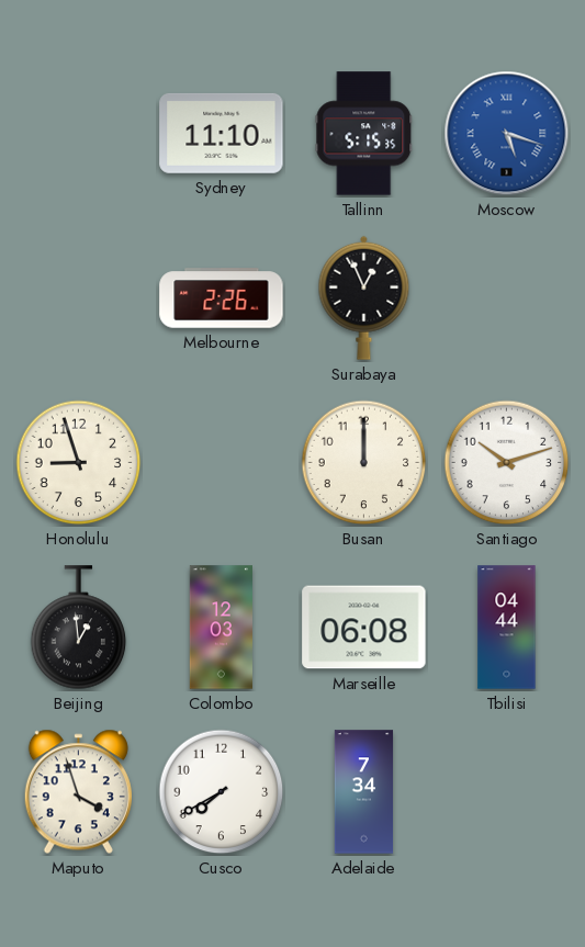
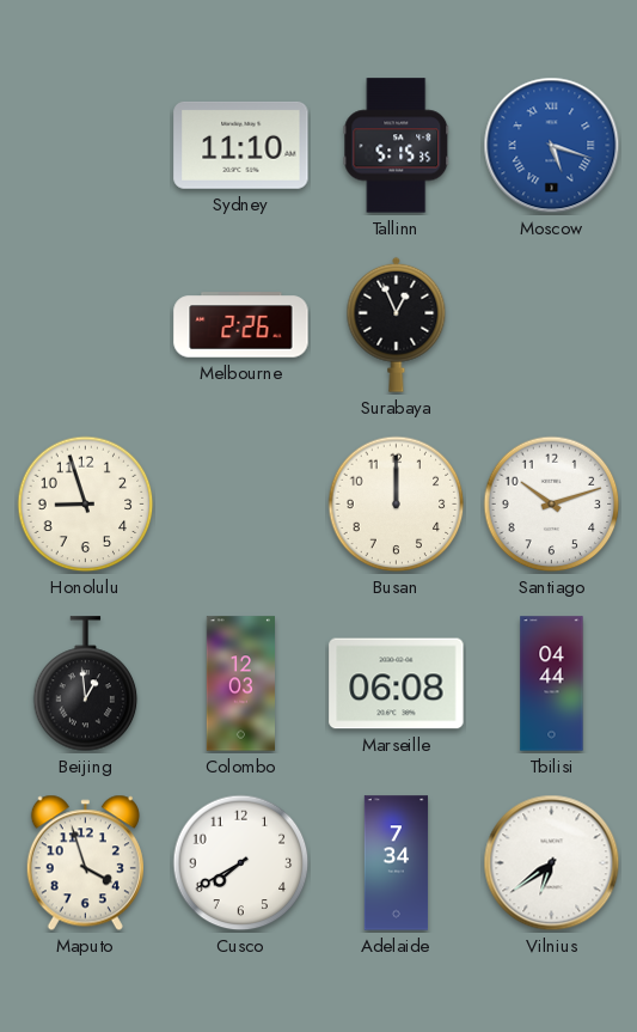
Vilnius: none -> 6:39 (552, 863)
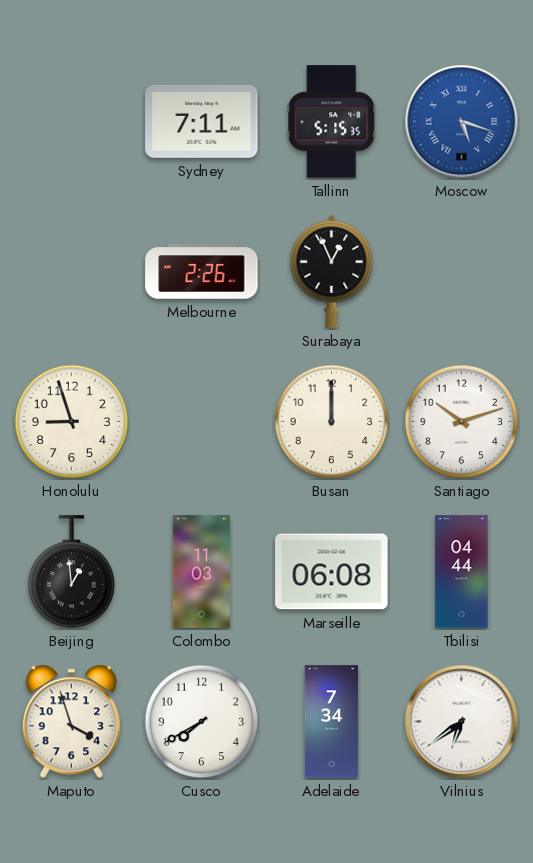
Sydney: 11:10 -> 7:11 (202, 121)
Colombo: 12:03 -> 11:03 (201, 572)
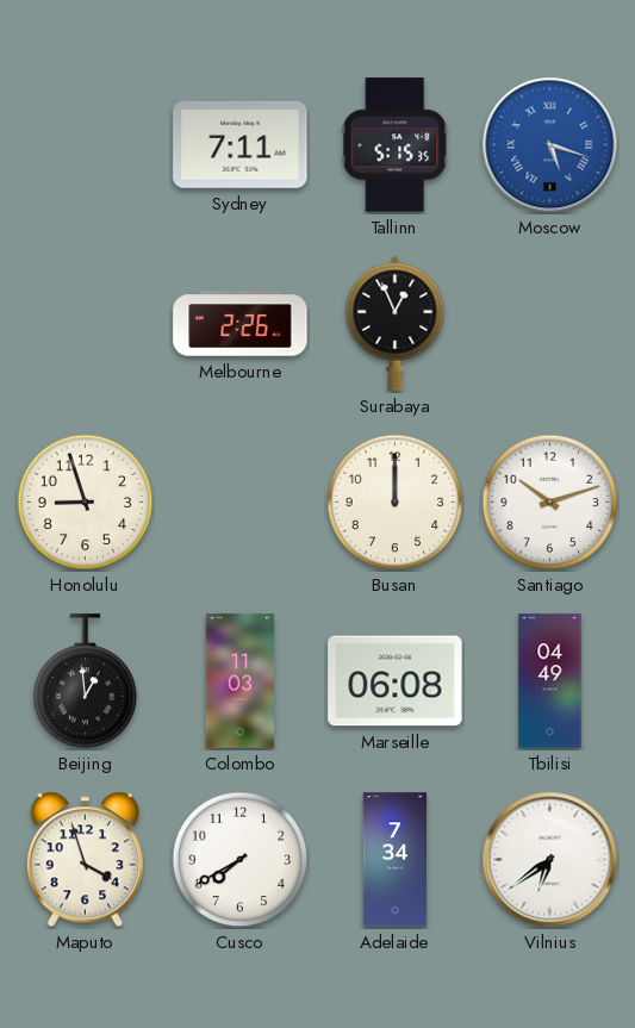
Tbilisi: 04:44 -> 04:49 (550, 681)
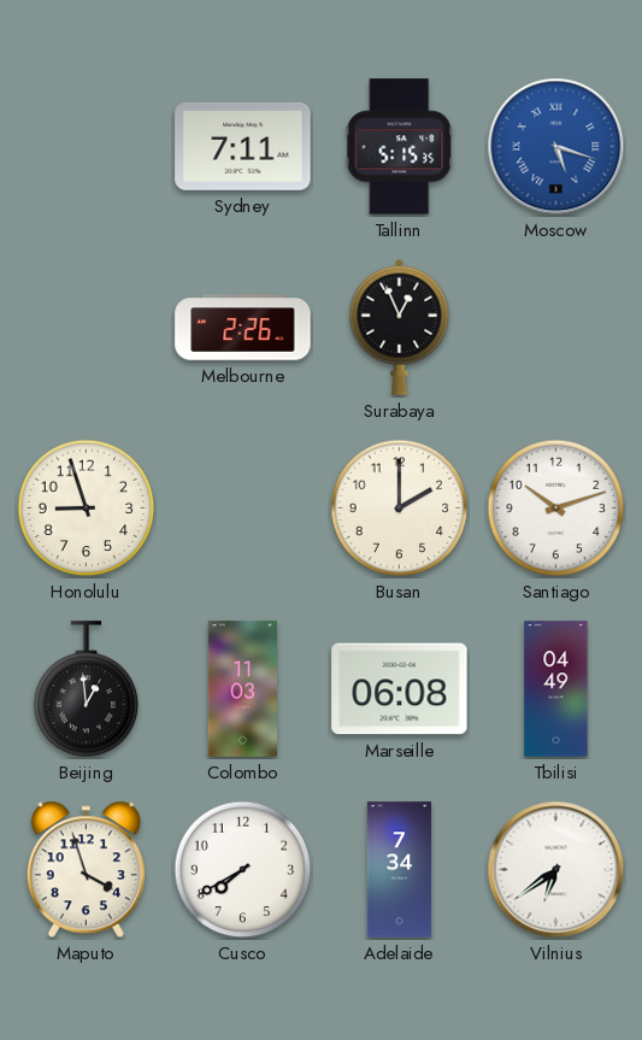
Busan: 12:00 -> 2:00 (400, 509)
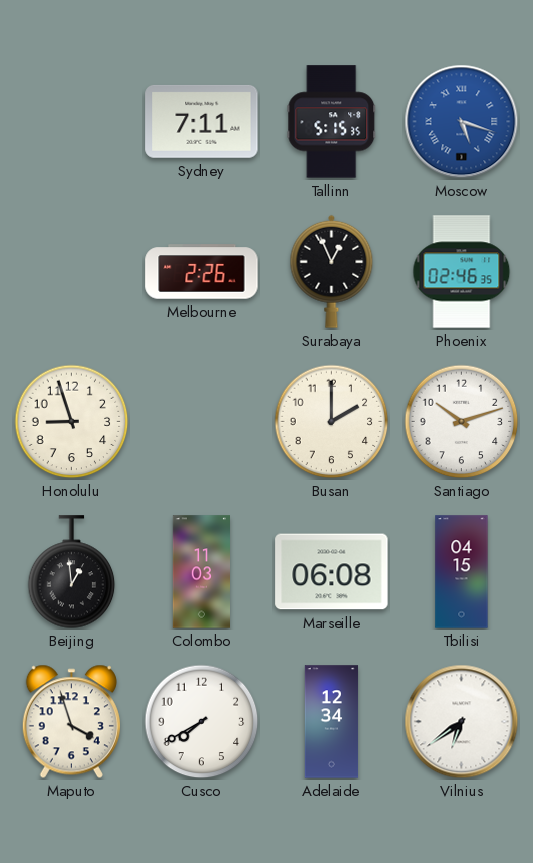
Phoenix: none -> 02:46 (462, 272)
Tbilisi: 04:49 -> 04:15 (462, 572)
Adelaide: 7:34 -> 12:34 (332, 722)
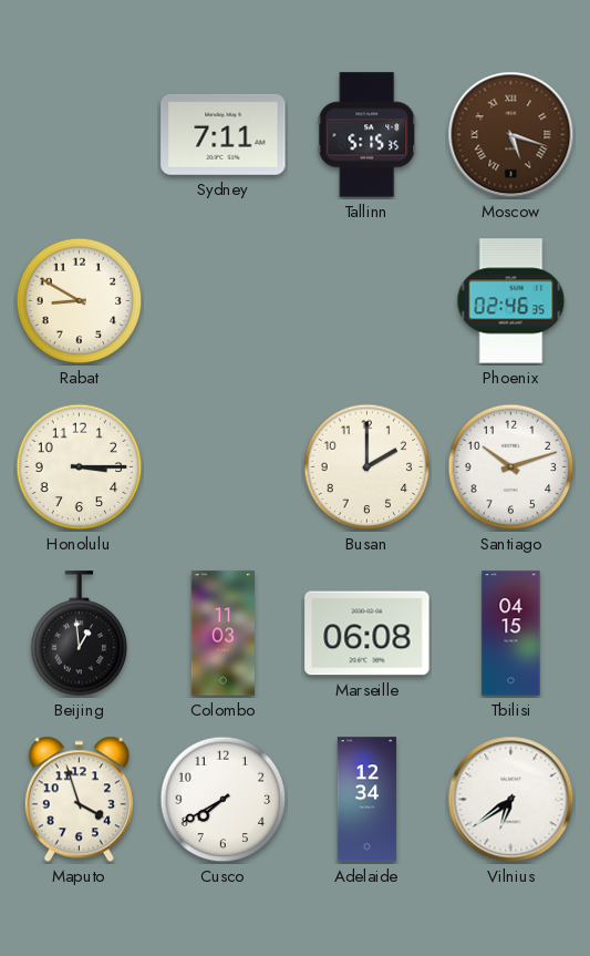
Moscow dial: blue -> brown (511, 135)
Rabat: none -> 8:50 (80, 301)
Melbourne: 2:26 -> none (202, 272)
Surabaya: 12:56 -> none (332, 271)
Honolulu: 8:57 -> 3:15 (80, 467)
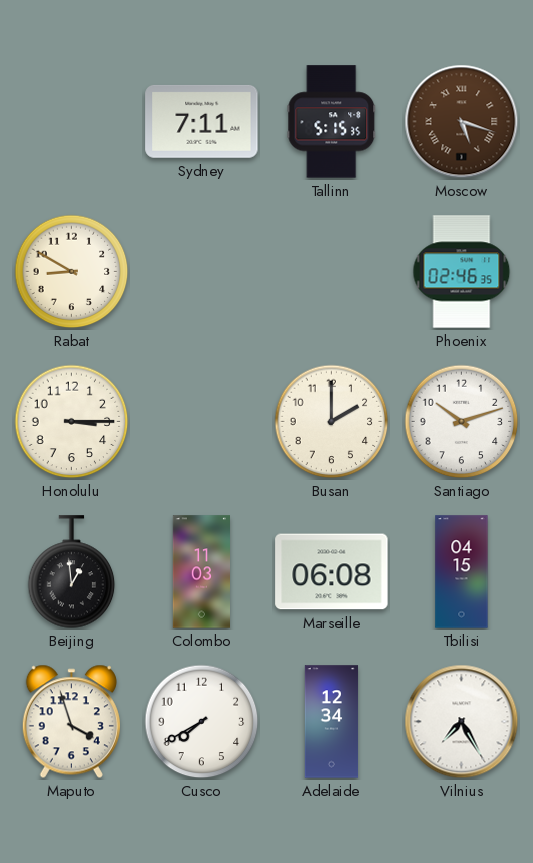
Vilnius: 6:39 -> 7:25 (462, 722)
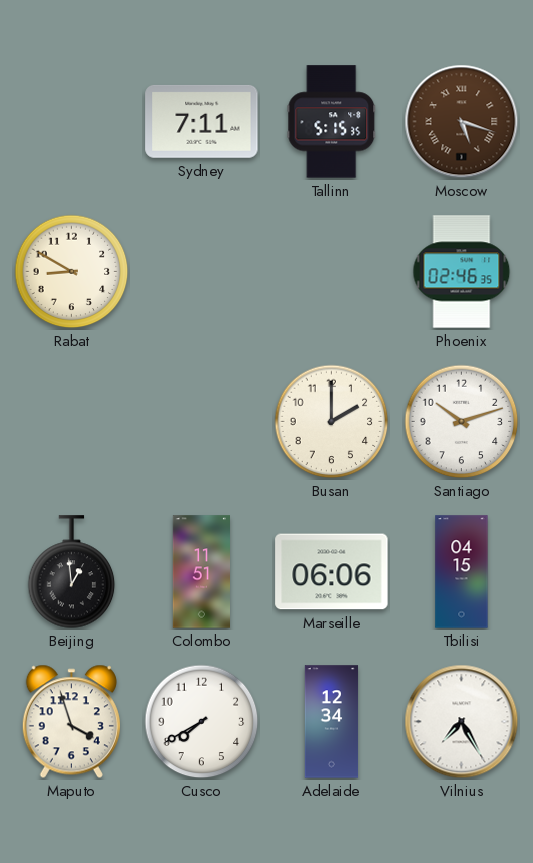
Honolulu: 3:15 -> none (72, 422)
Colombo: 11:03 -> 11:51 (201, 572)
Marseille: 06:08 -> 06:06 (332, 572)
